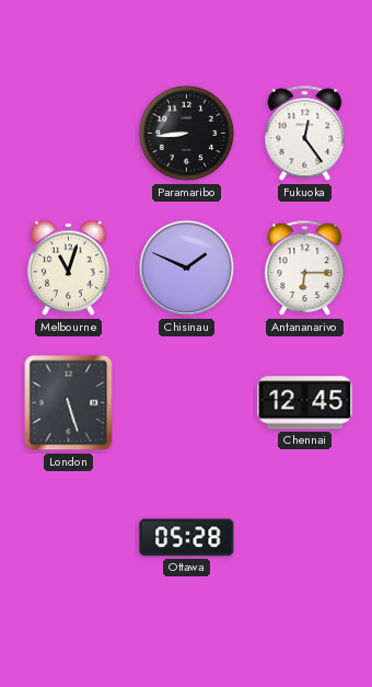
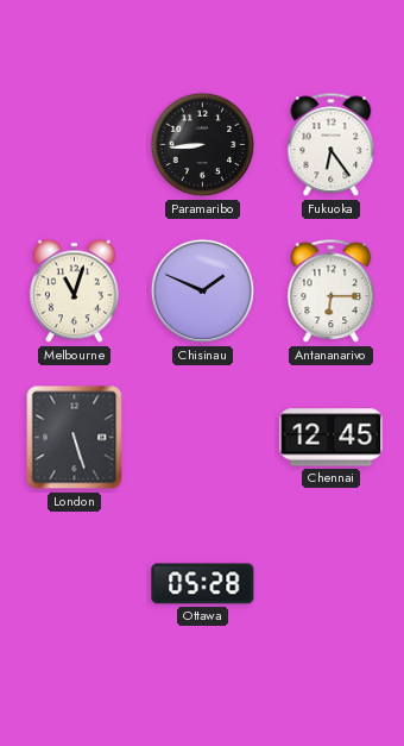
Fukuoka: 12:24 -> 6:24 (332, 145)
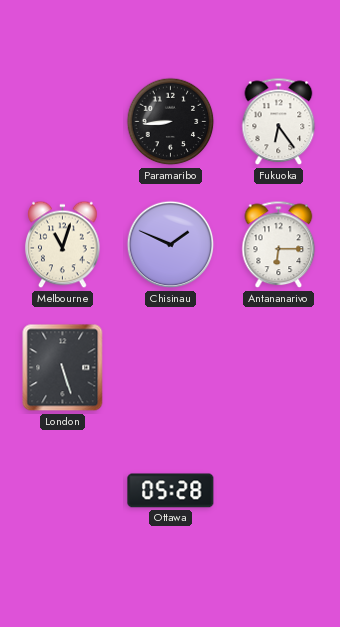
Chennai: 12:45 -> none (332, 438)
